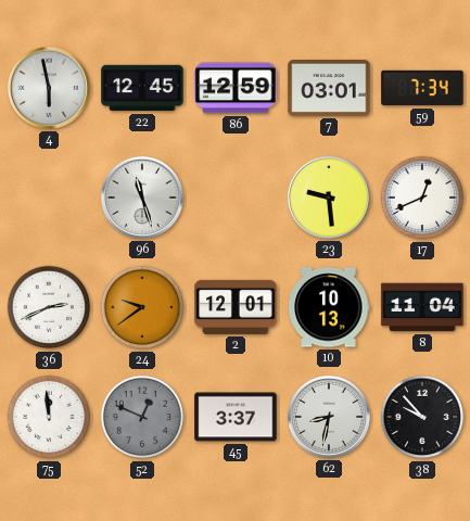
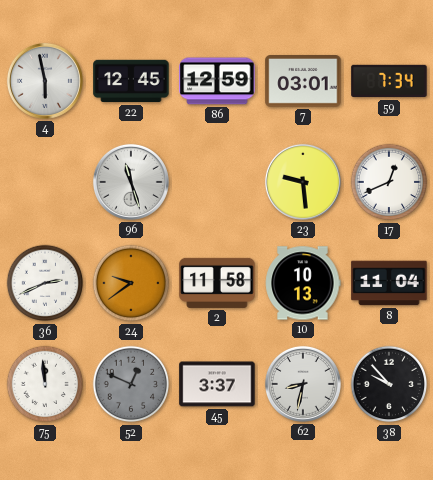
2: 12:01 -> 11:58 (217, 283)
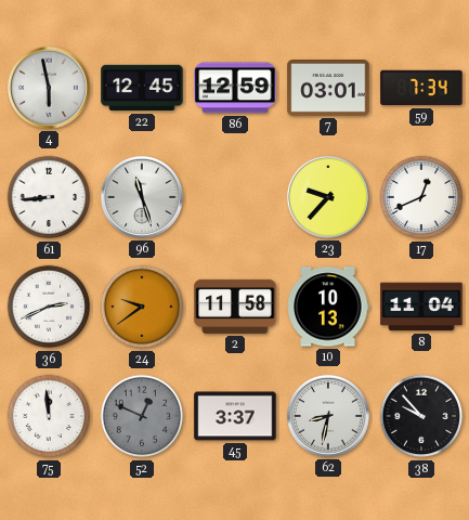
61: none -> 8:44 (49, 197)
23: 9:29 -> 9:37 (328, 197)
